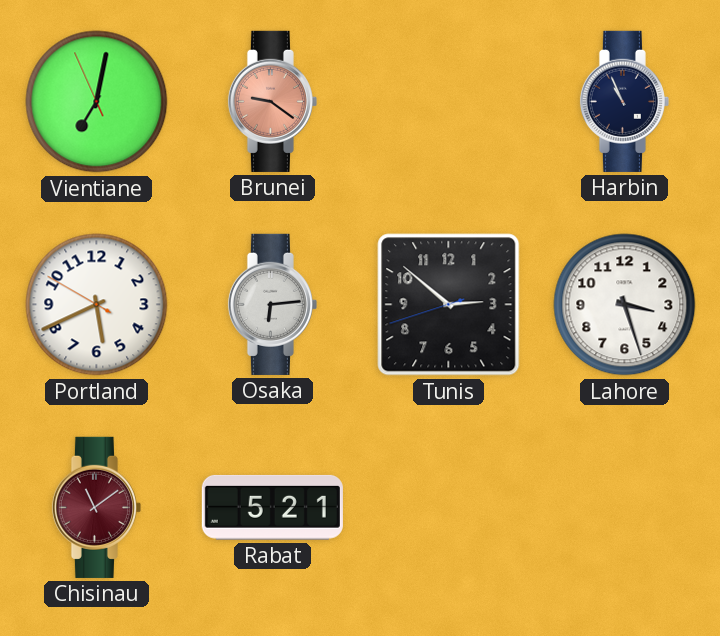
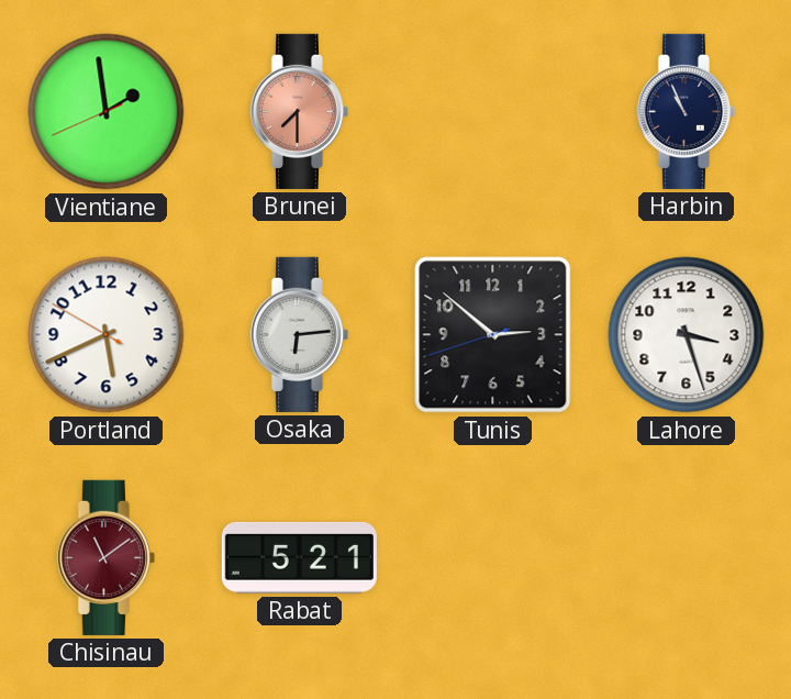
Vientiane: 7:01 -> 1:58 (107, 112)
Brunei: 9:21 -> 7:30 (299, 111)
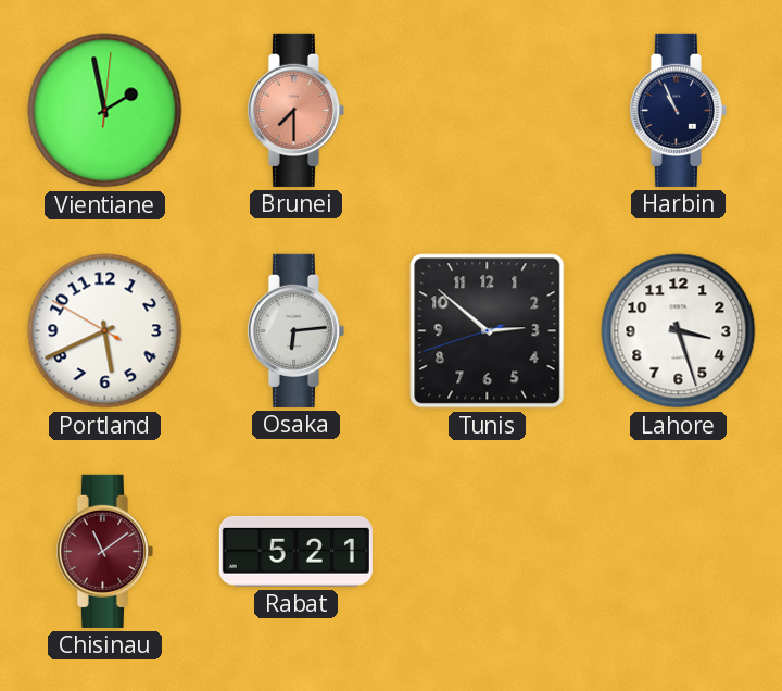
Vientiane: 1:58:41 -> 1:58:01 (105, 111)
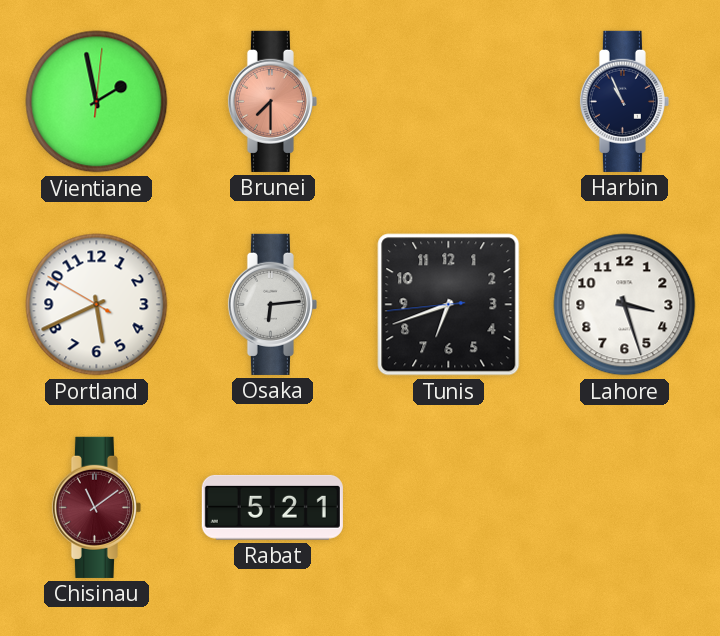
Tunis: 2:51 -> 6:41 (449, 305)
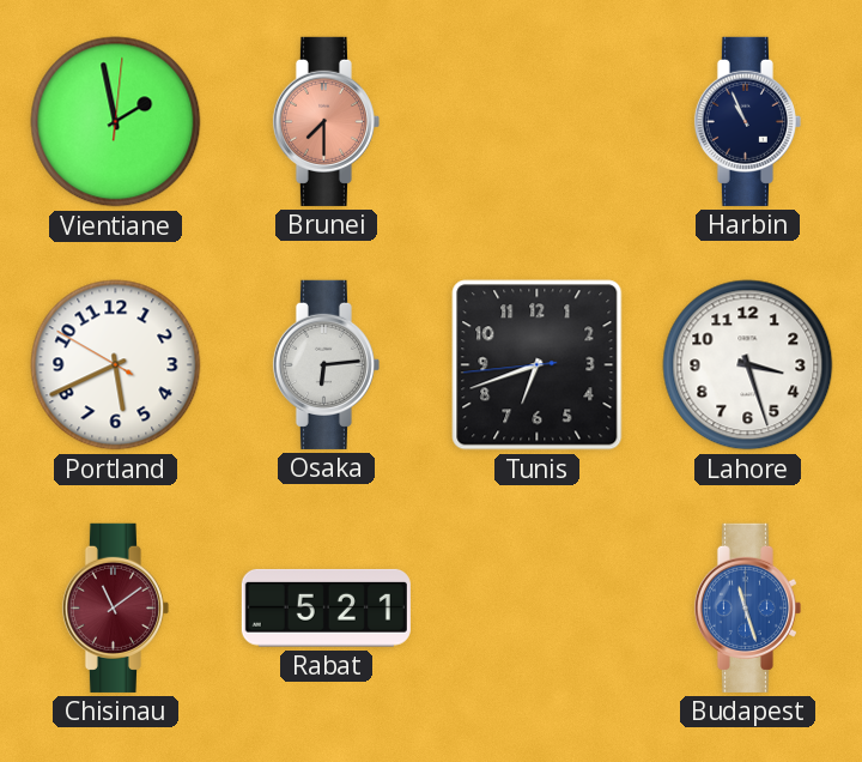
Budapest: none -> 11:27 (747, 607)
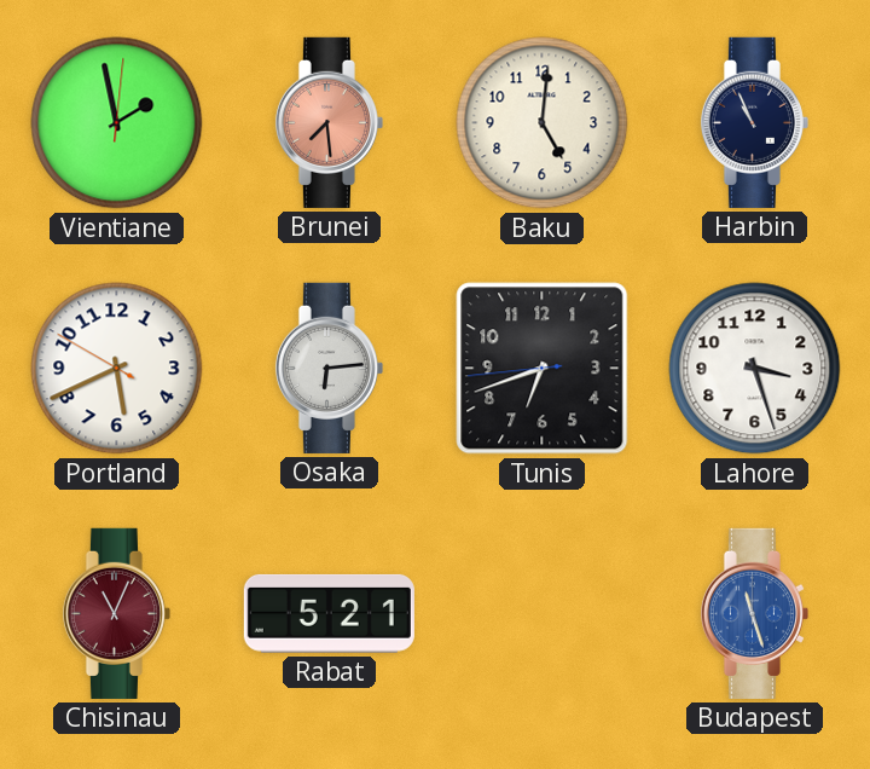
Brunei: 7:30 -> 7:29 (329, 122)
Baku: none -> 5:01 (543, 123)
Chisinau: 11:09 -> 11:04 (116, 613)
